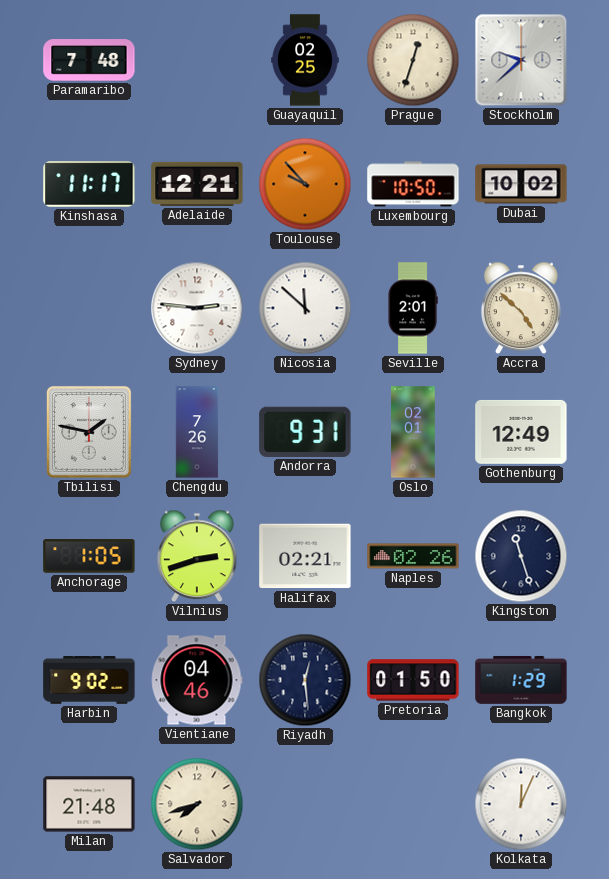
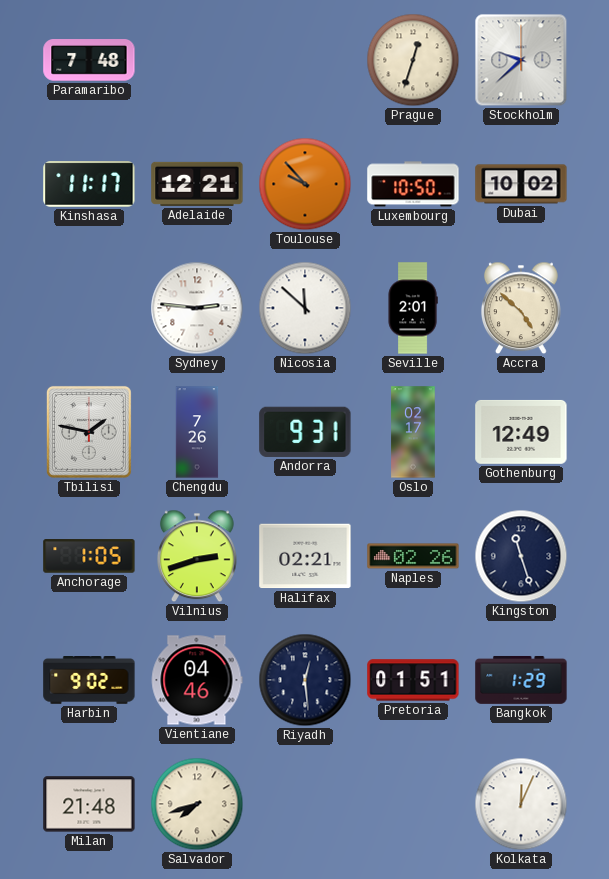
Guayaquil: 02:25 -> none (305, 60)
Oslo: 02:01 -> 02:17 (413, 432)
Pretoria: 01:50 -> 01:51 (413, 680)
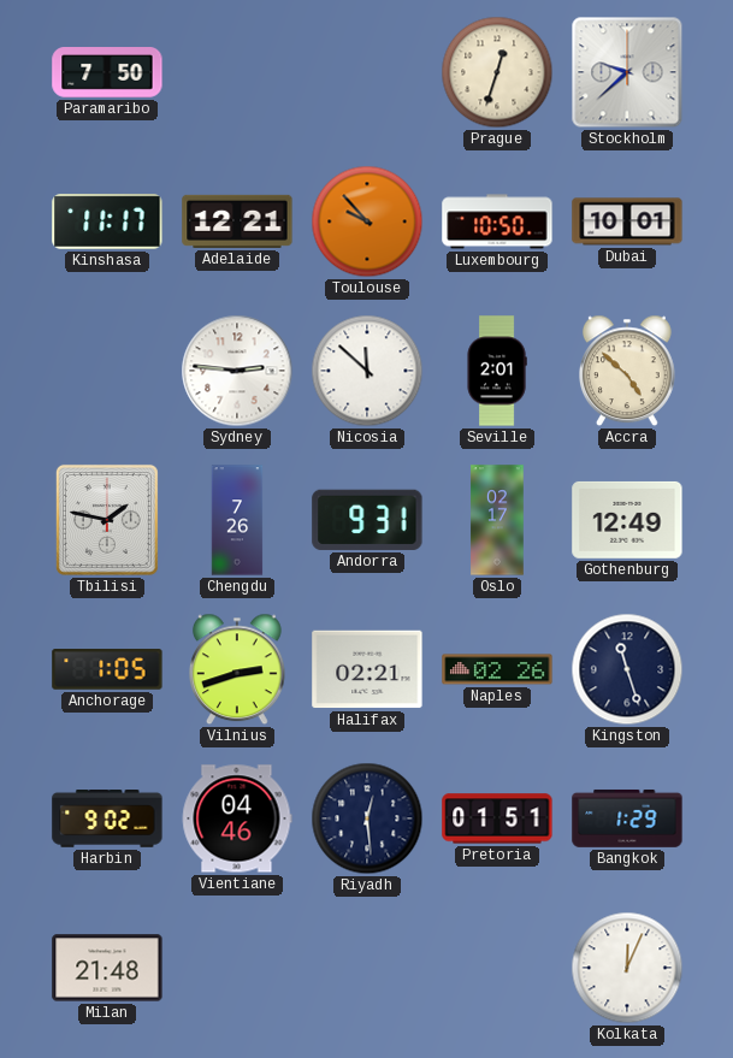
Paramaribo: 7:48 -> 7:50 (107, 73)
Dubai: 10:02 -> 10:01 (627, 221)
Salvador: 7:42 -> none (197, 804)
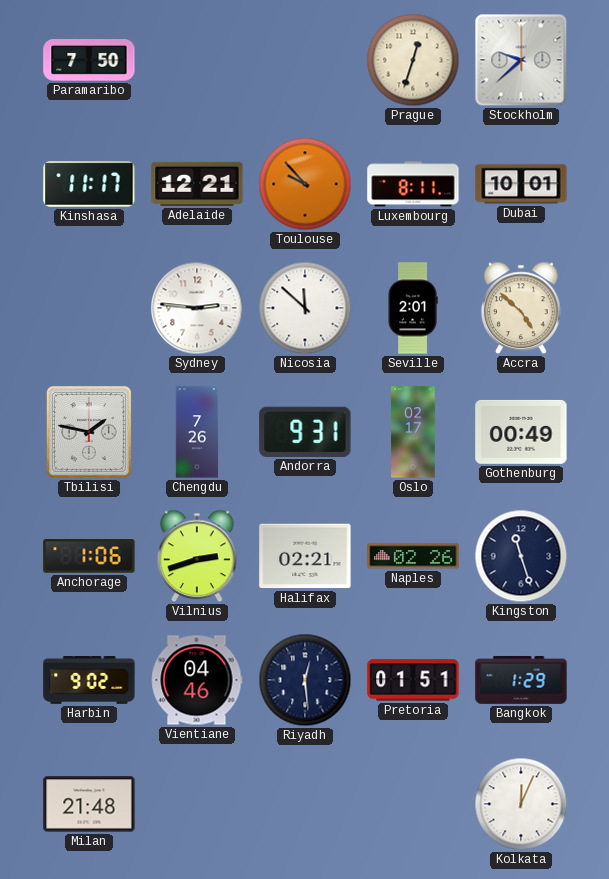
Luxembourg: 10:50 -> 8:11 (413, 184)
Gothenburg: 12:49 -> 00:49 (521, 432)
Anchorage: 1:05 -> 1:06 (89, 556)
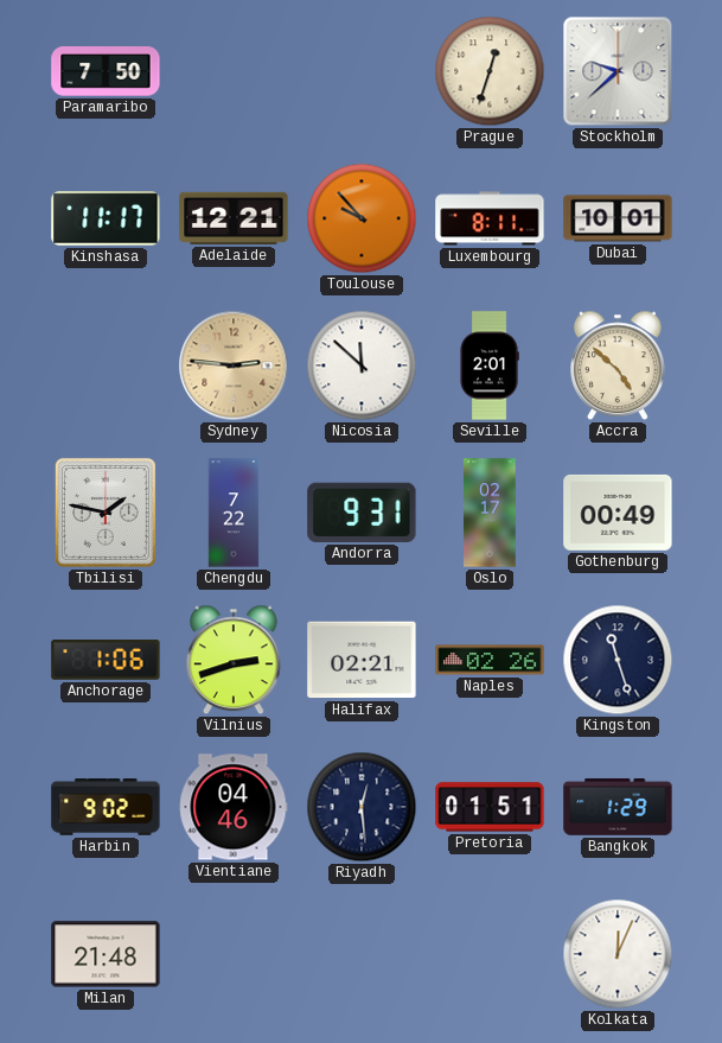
Sydney dial: white -> champagne (234, 365)
Chengdu: 7:26 -> 7:22 (234, 513)
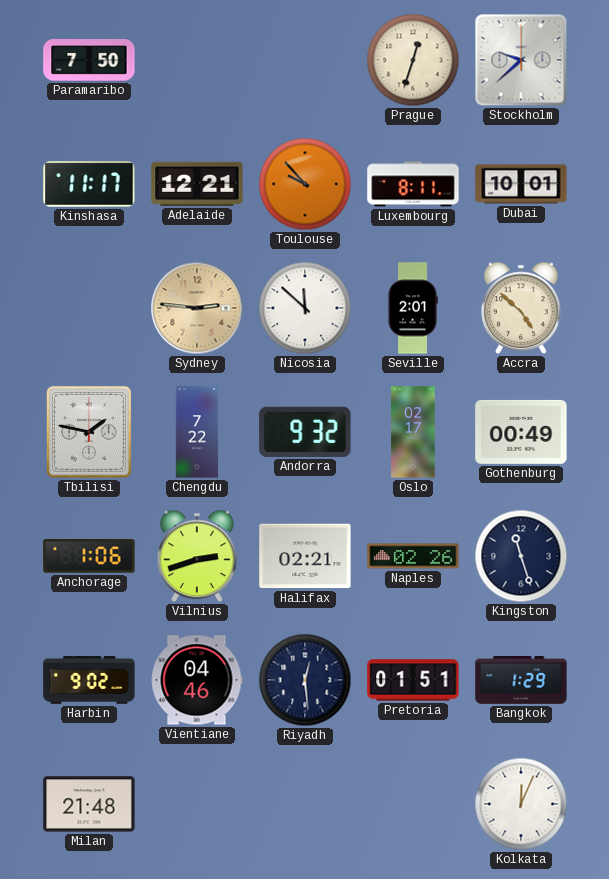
Andorra: 9:31 -> 9:32 (305, 432)
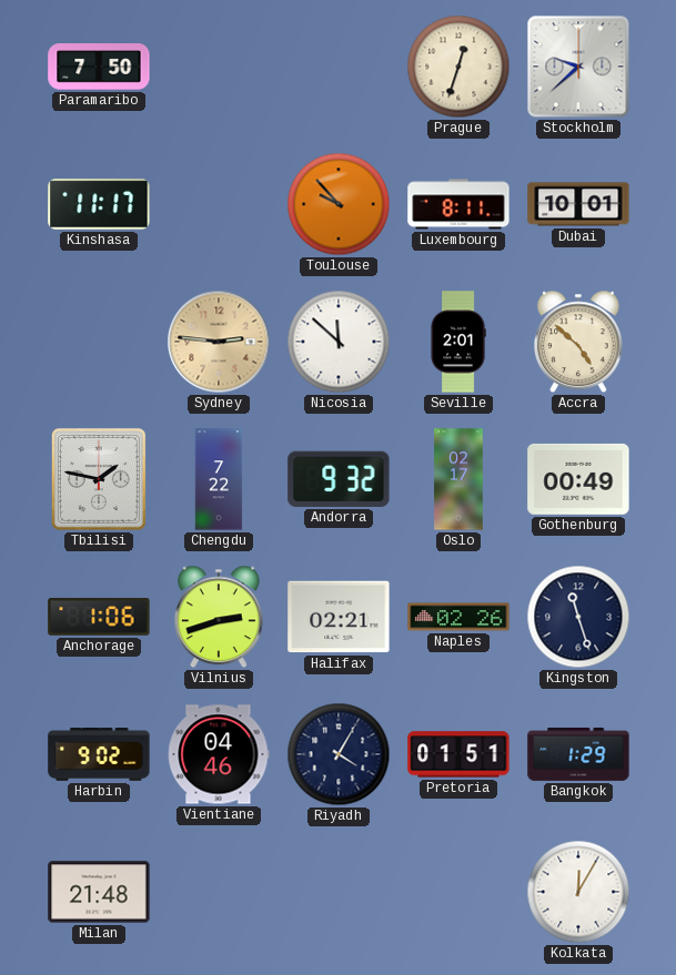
Adelaide: 12:21 -> none (197, 184)
Riyadh: 12:29 -> 4:05 (339, 754)
Kolkata: 12:04 -> 12:05 (578, 892)
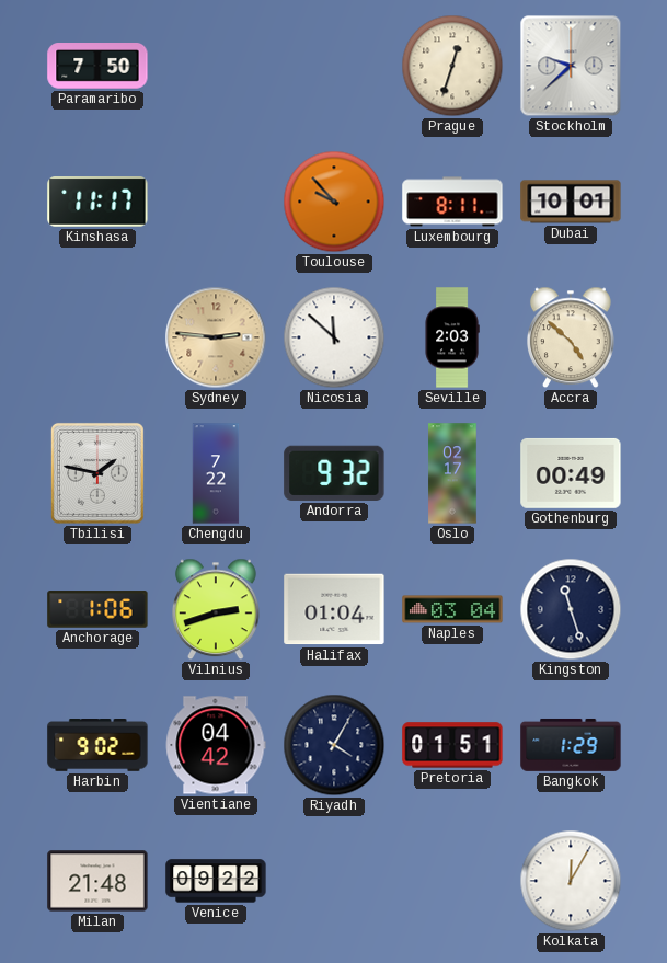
Seville: 2:01 -> 2:03 (452, 337)
Halifax: 02:21 -> 01:04 (334, 609)
Naples: 02:26 -> 03:04 (452, 609)
Vientiane: 04:46 -> 04:42 (216, 745)
Venice: none -> 09:22 (216, 881)
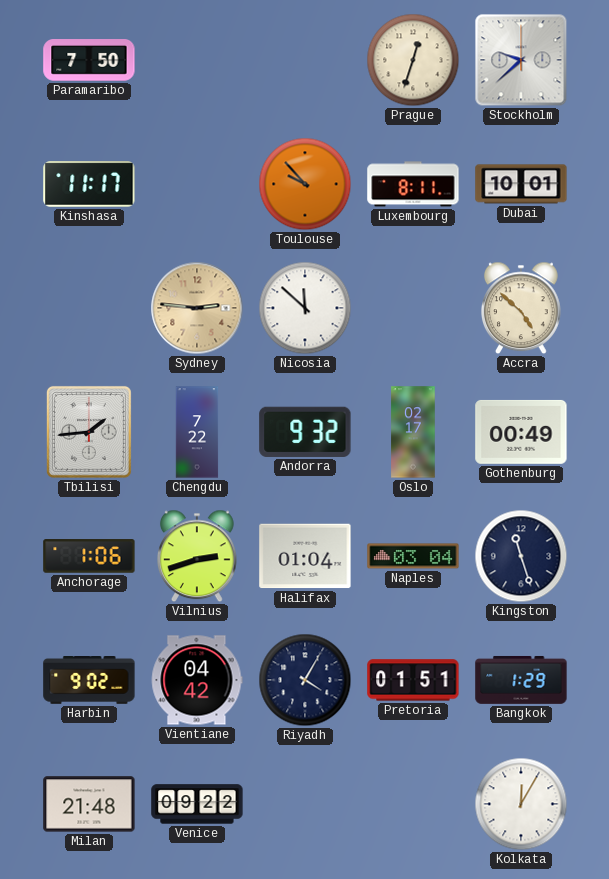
Seville: 2:03 -> none (452, 337)
Tbilisi: 1:47 -> 1:44 (89, 432)
